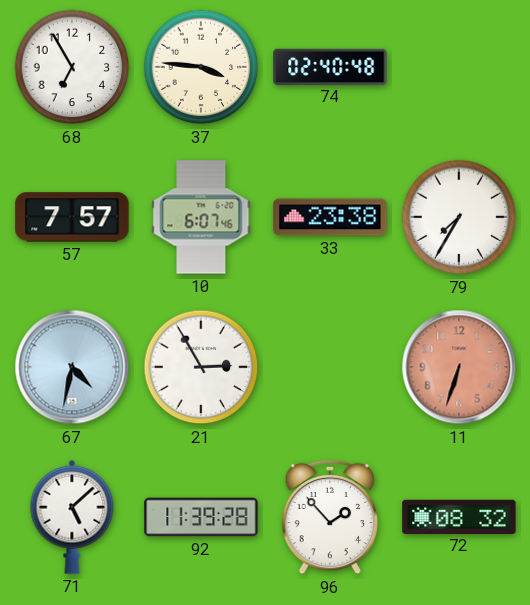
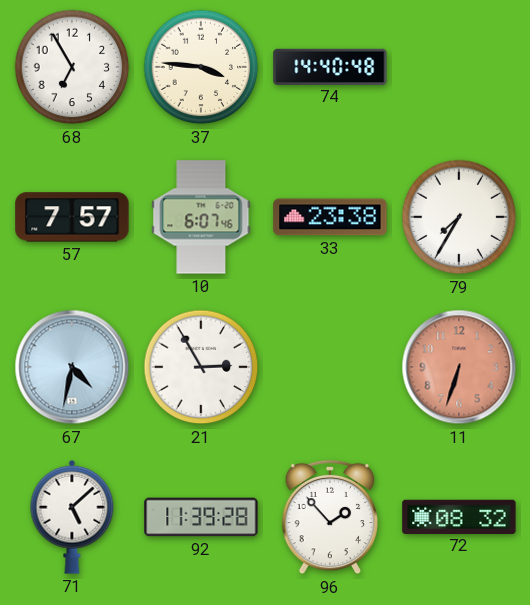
74: 02:40 -> 14:40 (330, 66)
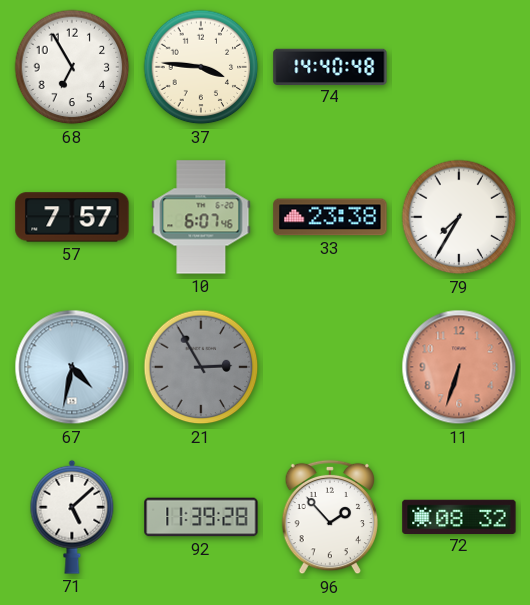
21 dial: white -> grey (201, 367)
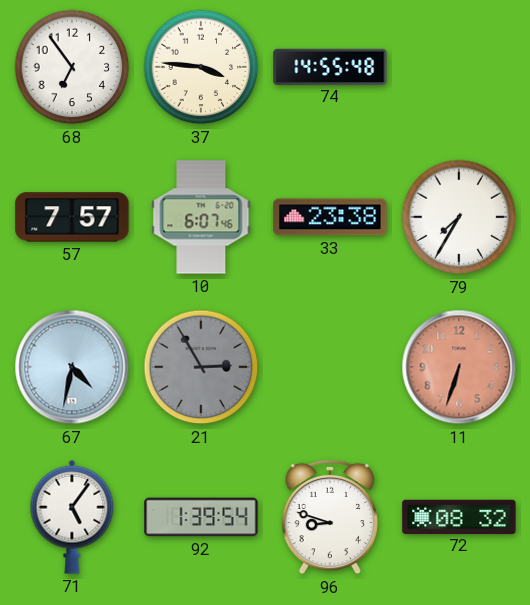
68: 6:55 -> 6:54 (72, 67)
74: 14:40 -> 14:55 (330, 66)
71: 5:08 -> 5:06 (72, 517)
92: 11:39 -> 1:39 (201, 517)
96: 1:53 -> 8:48 (329, 517)
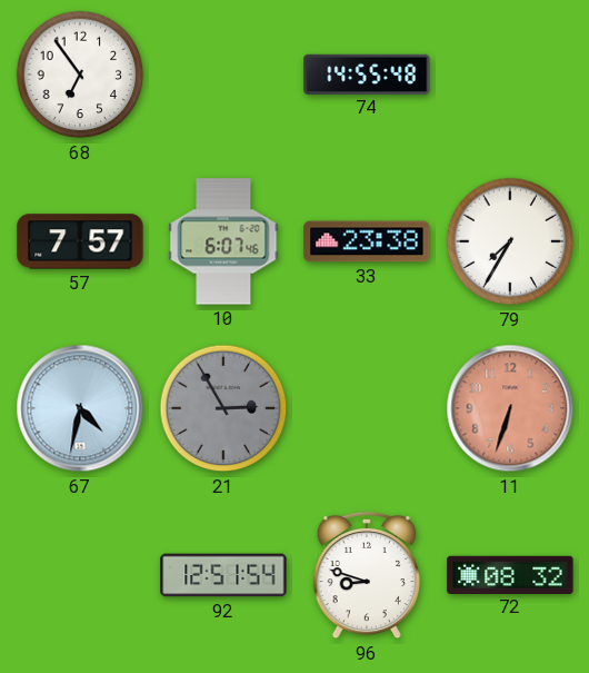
37: 3:46 -> none (201, 67)
71: 5:06 -> none (72, 517)
92: 1:39 -> 12:51 (223, 575)
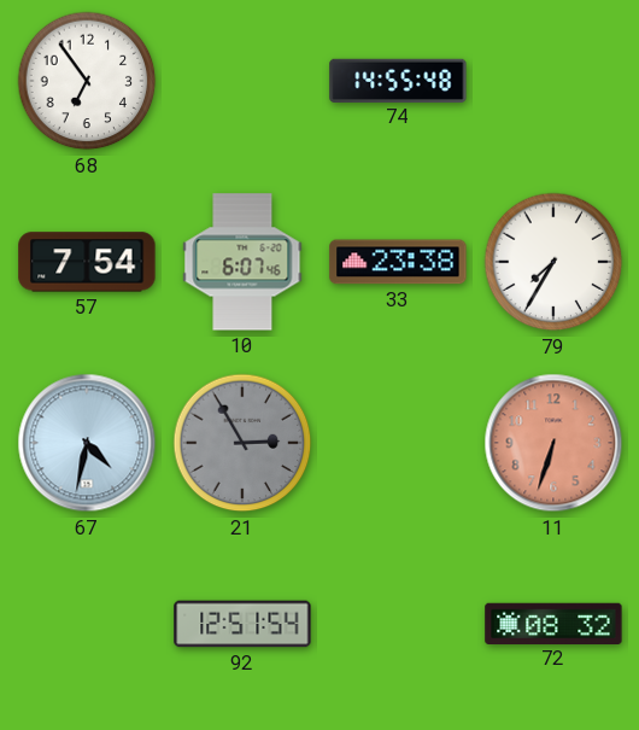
57: 7:57 -> 7:54 (87, 262)
96: 8:48 -> none (366, 575)
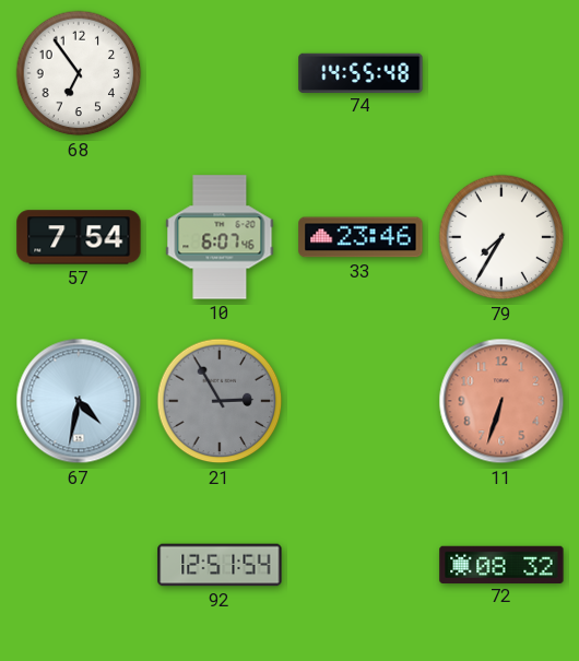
33: 23:38 -> 23:46 (361, 237)
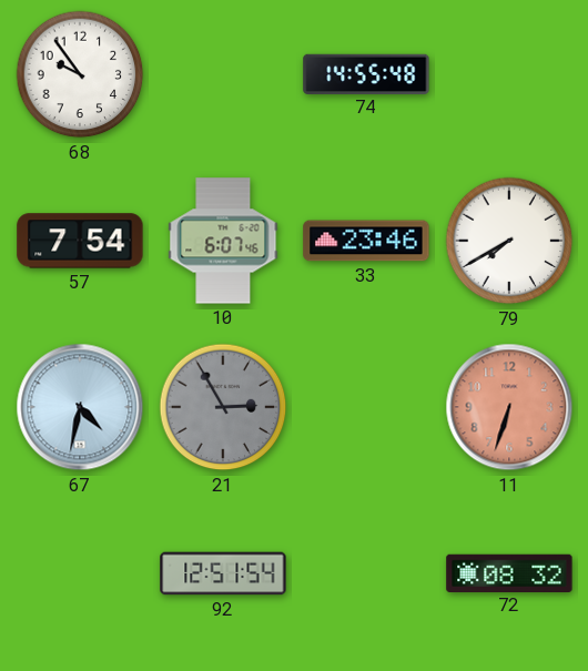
68: 6:54 -> 9:54 (80, 74)
79: 7:35 -> 7:40 (509, 241)
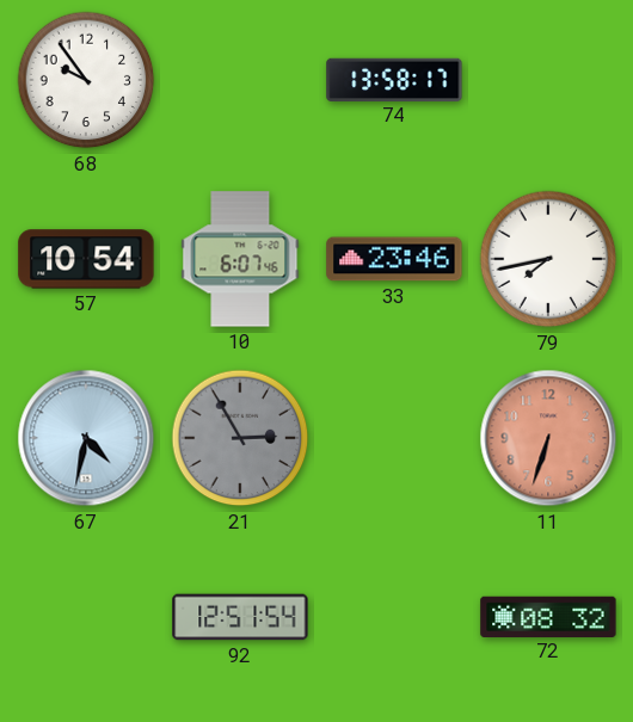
74: 14:55 -> 13:58 (394, 79)
57: 7:54 -> 10:54 (86, 259)
79: 7:40 -> 7:43 (548, 259)
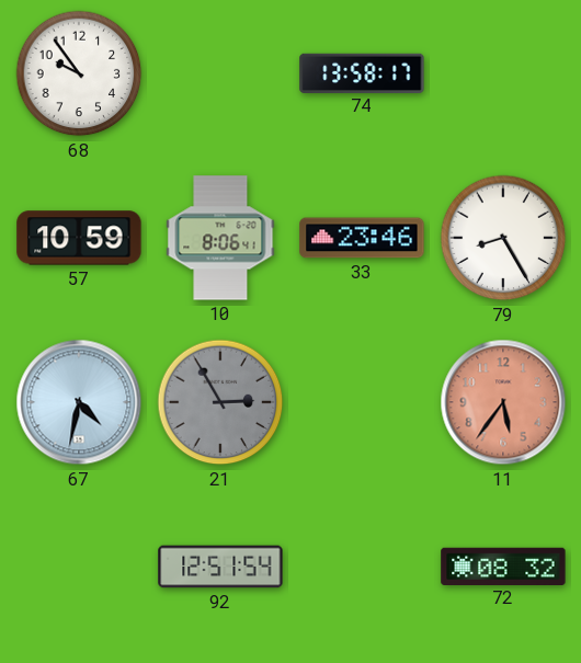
57: 10:54 -> 10:59 (79, 238)
10: 6:07 -> 8:06 (220, 238)
79: 7:43 -> 8:25 (503, 238)
11: 6:33 -> 5:36 (503, 402)
